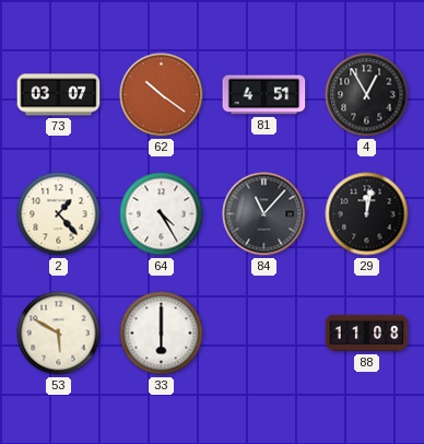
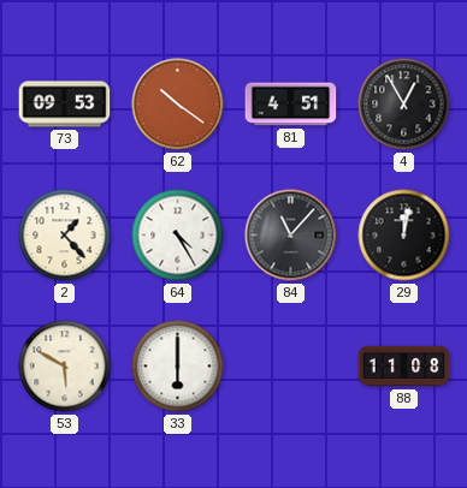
73: 03:07 -> 09:53 (65, 105)
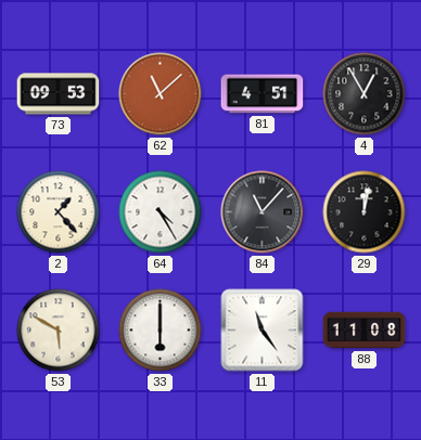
62: 10:21 -> 11:08 (161, 94)
11: none -> 11:24 (263, 331)
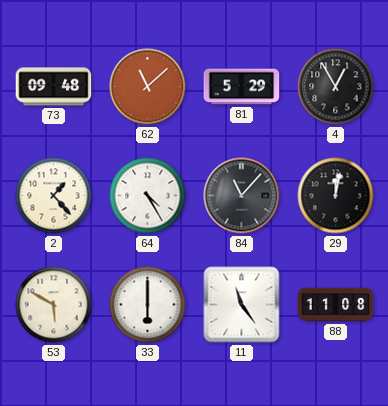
73: 09:53 -> 09:48 (54, 87)
81: 4:51 -> 5:29 (242, 87)
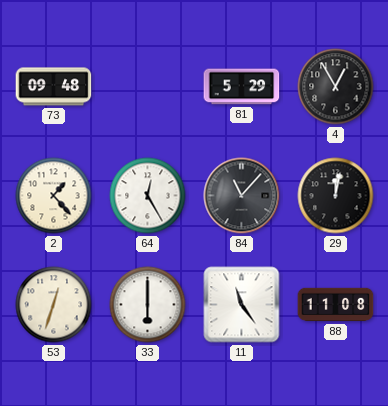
62: 11:08 -> none (148, 87)
64: 4:25 -> 12:25 (148, 196)
53: 5:50 -> 12:33 (54, 305)
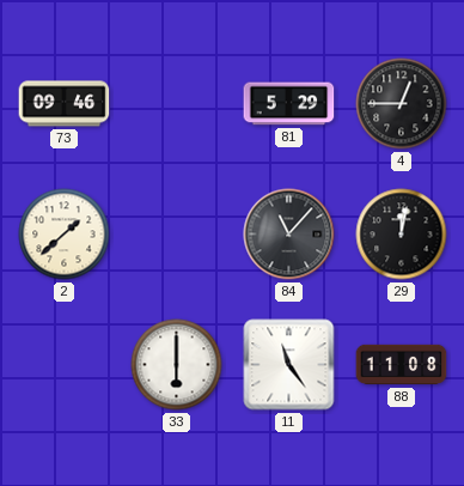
73: 09:48 -> 09:46 (65, 104)
4: 12:55 -> 12:45 (402, 104)
2: 1:23 -> 1:38 (65, 235)
64: 12:25 -> none (148, 196)
53: 12:33 -> none (54, 305)
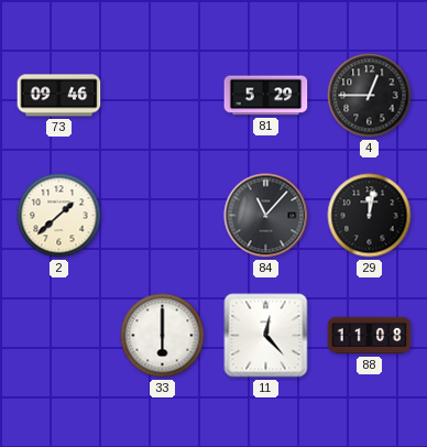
11: 11:24 -> 12:23 (266, 336)
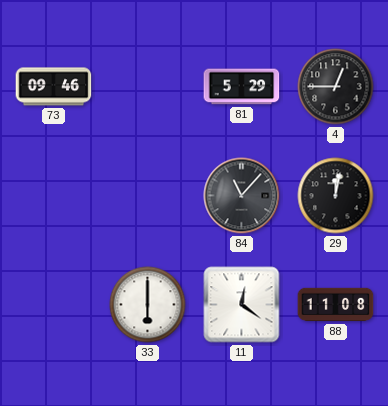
2: 1:38 -> none (59, 216)
11: 12:23 -> 12:21 (242, 305)
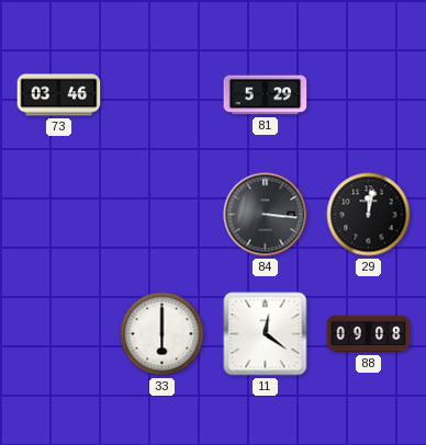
73: 09:46 -> 03:46 (59, 95)
4: 12:45 -> none (336, 87)
84: 11:07 -> 3:16 (266, 215)
88: 11:08 -> 09:08 (369, 334)
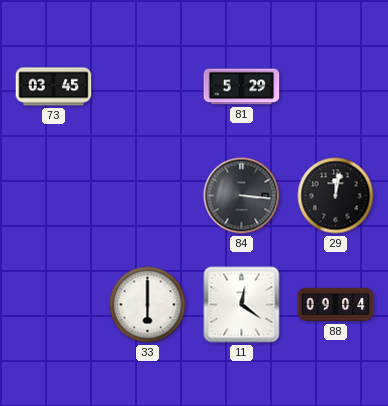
73: 03:46 -> 03:45 (54, 87)
88: 09:08 -> 09:04 (336, 305)
